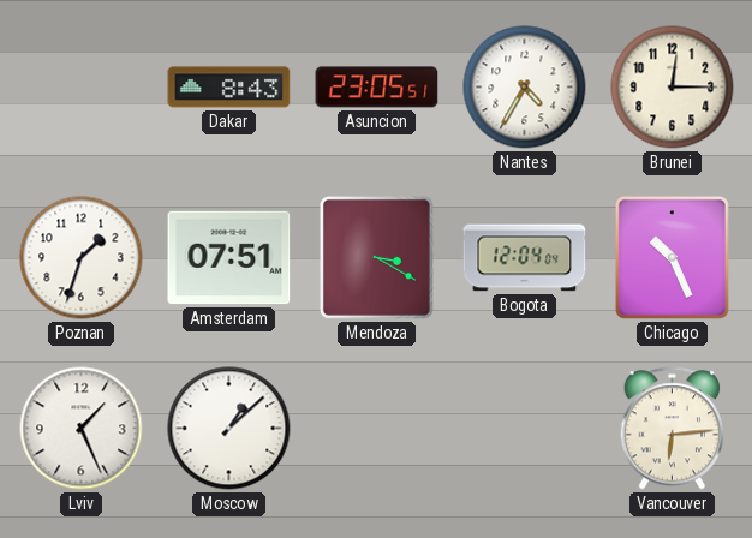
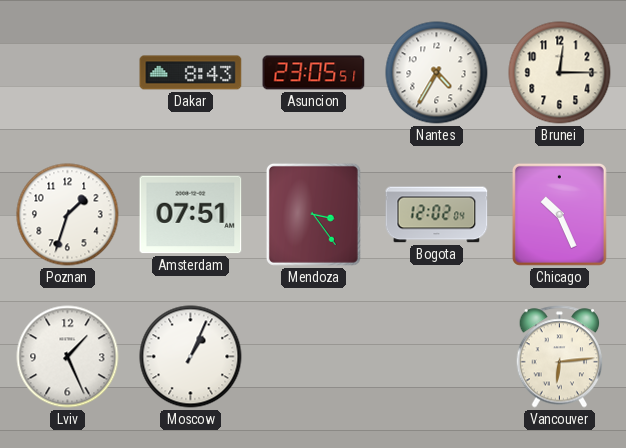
Mendoza: 3:20 -> 3:24 (313, 214)
Bogota: 12:04 -> 12:02 (437, 215)
Moscow: 1:08 -> 1:04 (191, 357)
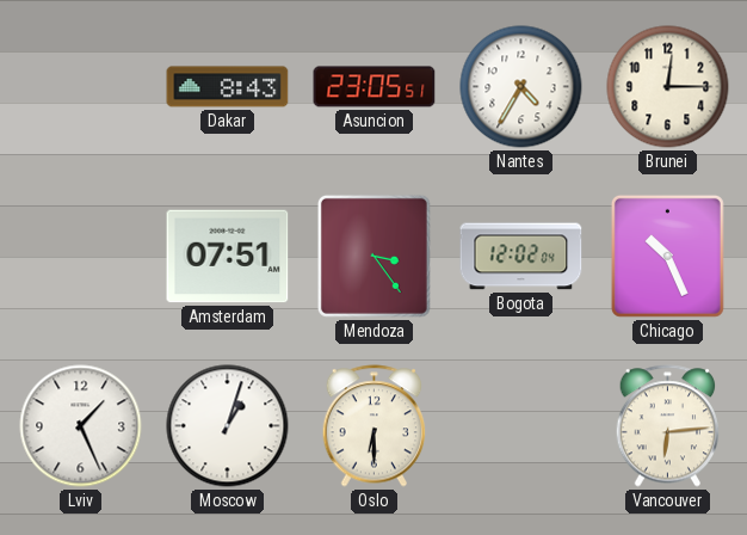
Poznan: 1:33 -> none (68, 215)
Moscow: 1:04 -> 1:03 (228, 426)
Oslo: none -> 6:30 (375, 426)
